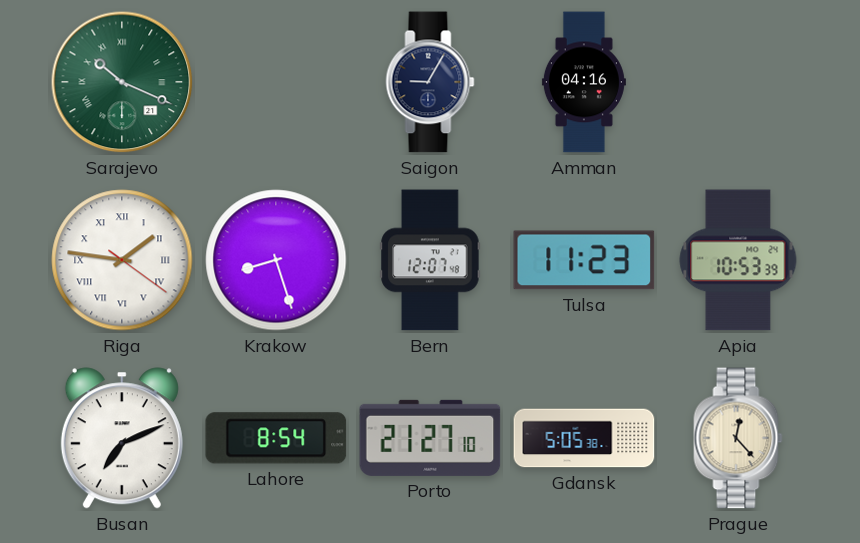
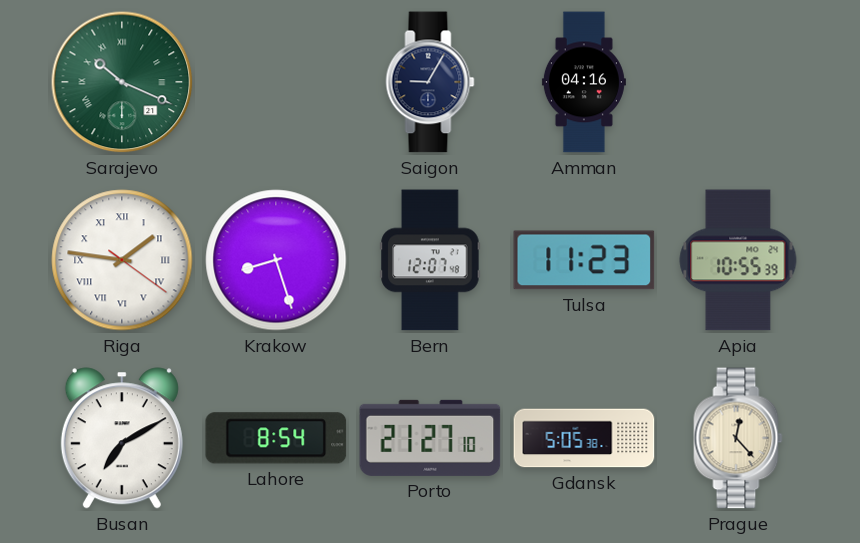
Apia: 10:53 -> 10:55 (738, 260)
Busan: 7:11 -> 7:10 (122, 438)
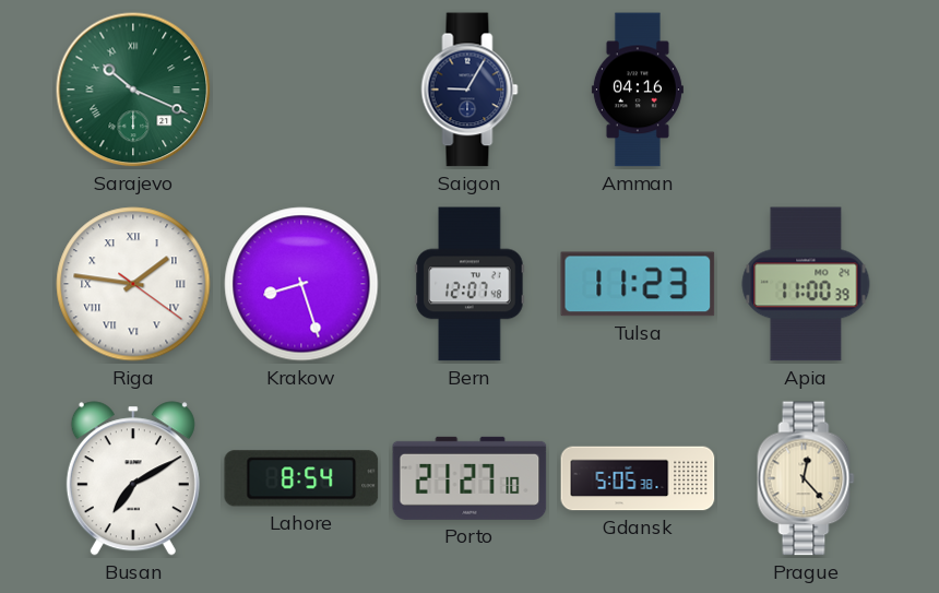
Apia: 10:55 -> 11:00 (806, 284)
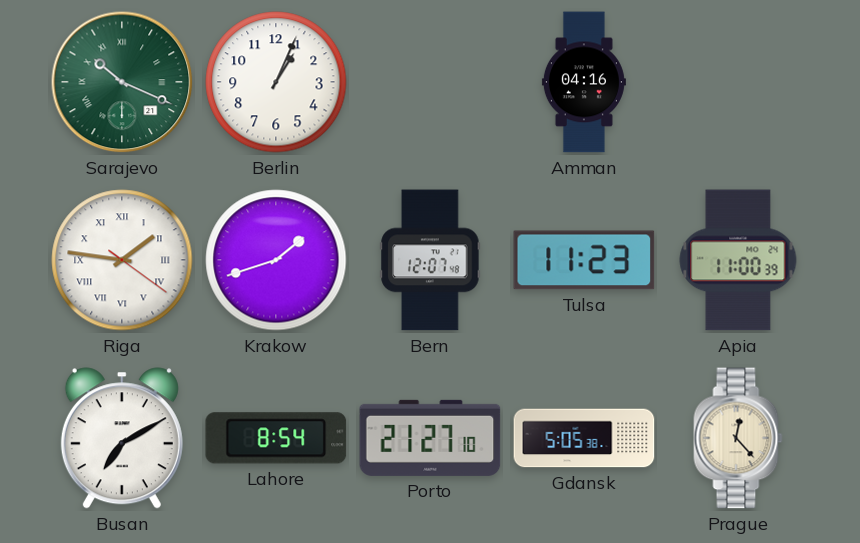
Berlin: none -> 1:04 (276, 82)
Saigon: 9:05 -> none (469, 90)
Krakow: 8:27 -> 1:42 (276, 260)
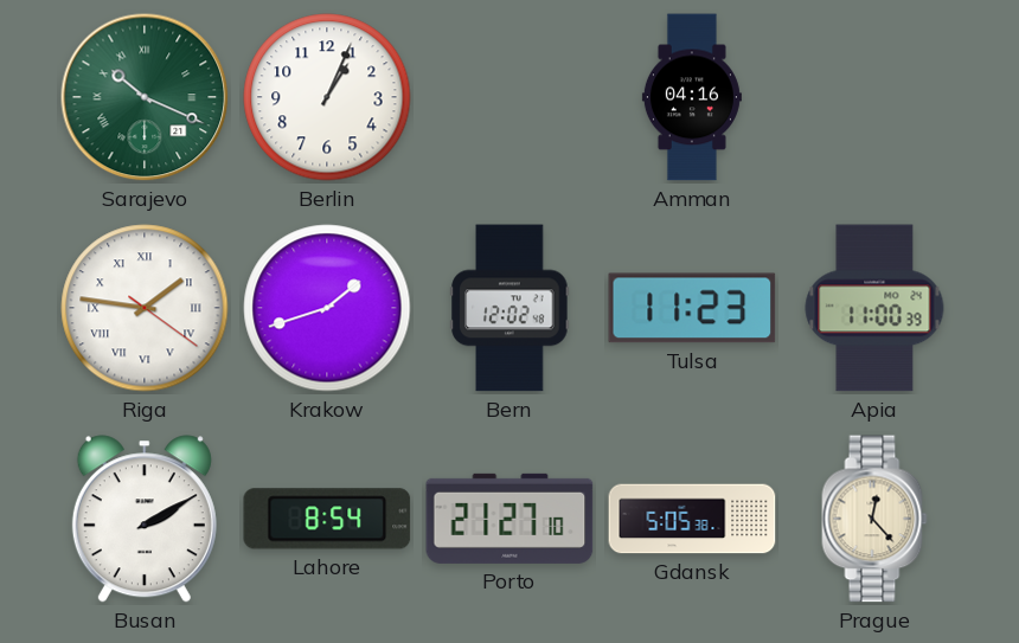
Bern: 12:07 -> 12:02 (509, 308)
Busan: 7:10 -> 2:10 (145, 519)
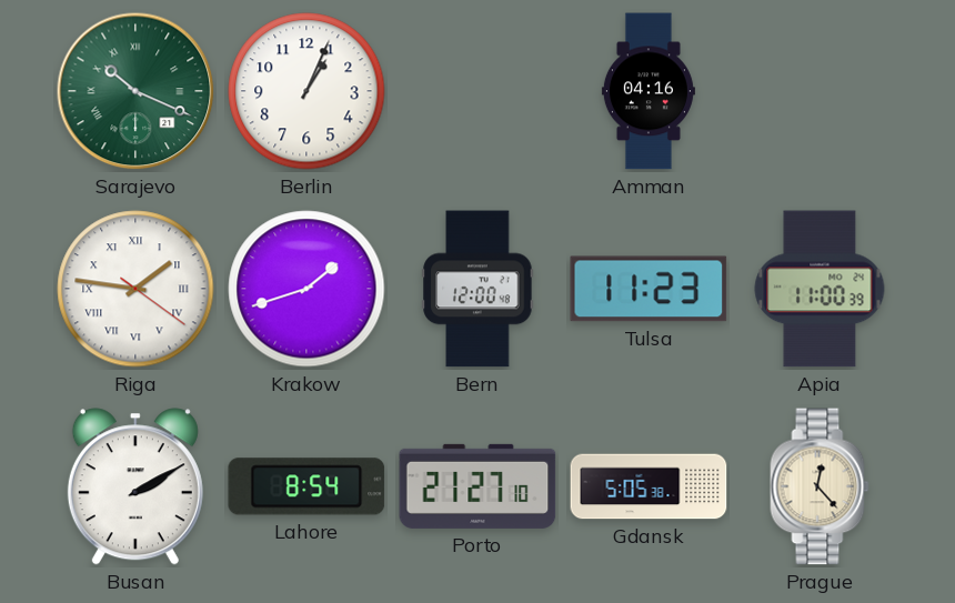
Bern: 12:02 -> 12:00 (477, 289)
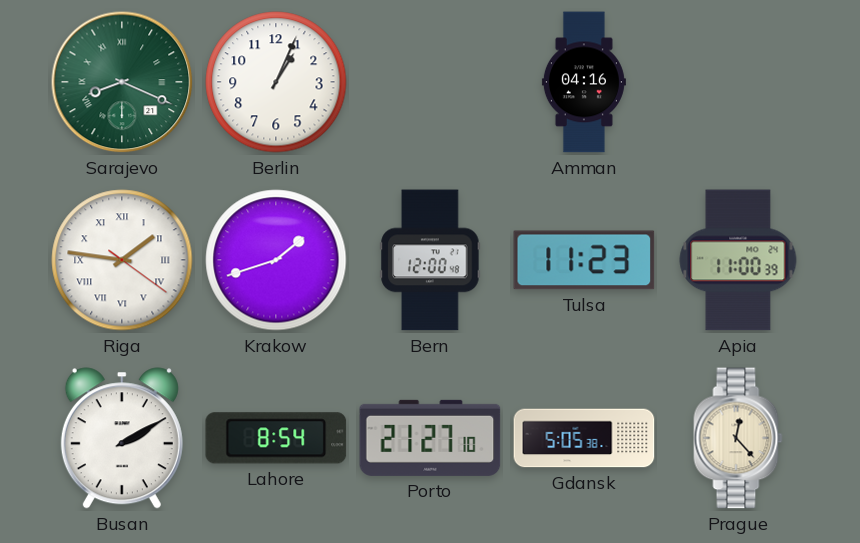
Sarajevo: 10:19 -> 8:19 (122, 82)
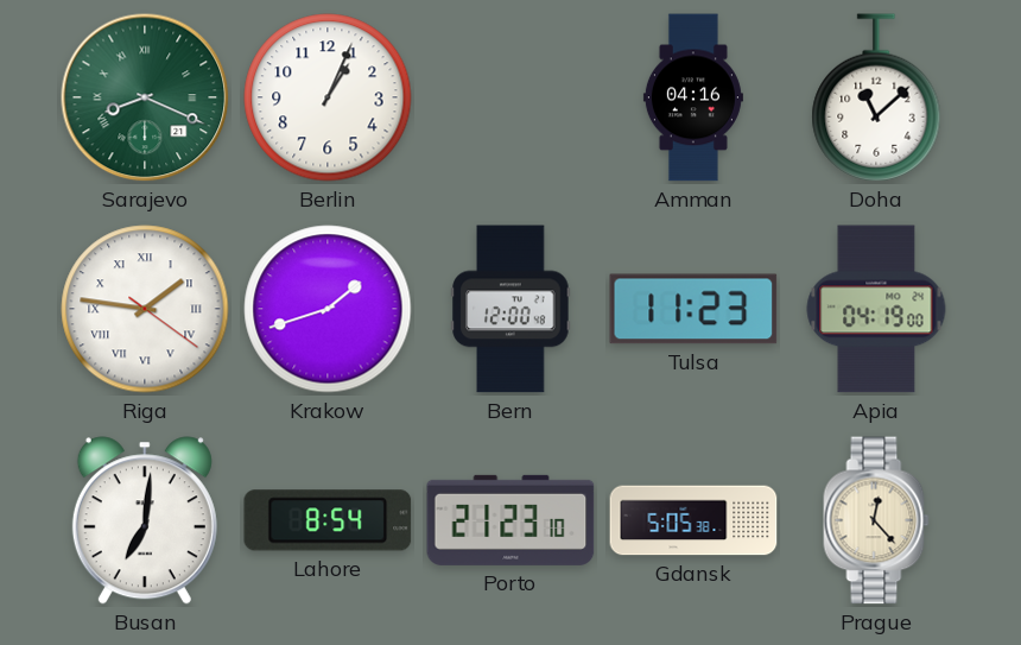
Doha: none -> 11:08 (876, 97)
Apia: 11:00 -> 04:19 (876, 309)
Busan: 2:10 -> 7:01 (145, 520)
Porto: 21:27 -> 21:23 (510, 520)
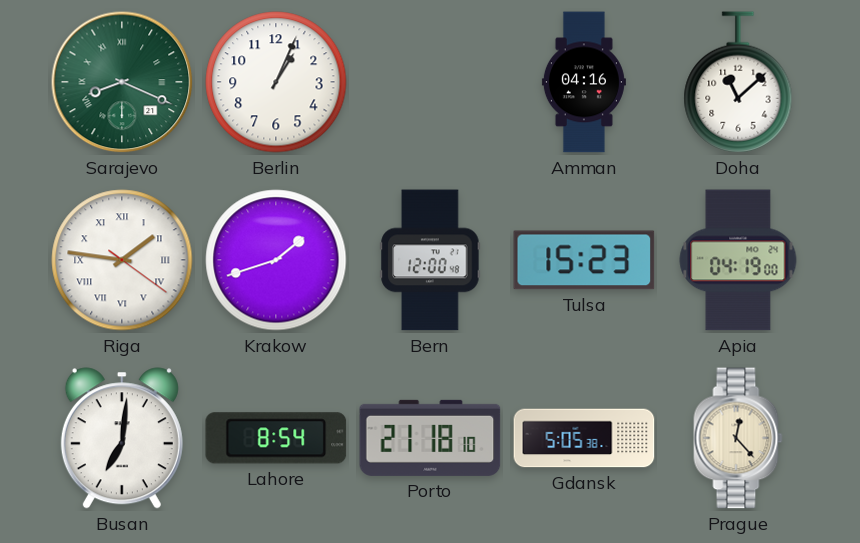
Tulsa: 11:23 -> 15:23 (584, 260)
Porto: 21:23 -> 21:18 (430, 438)
